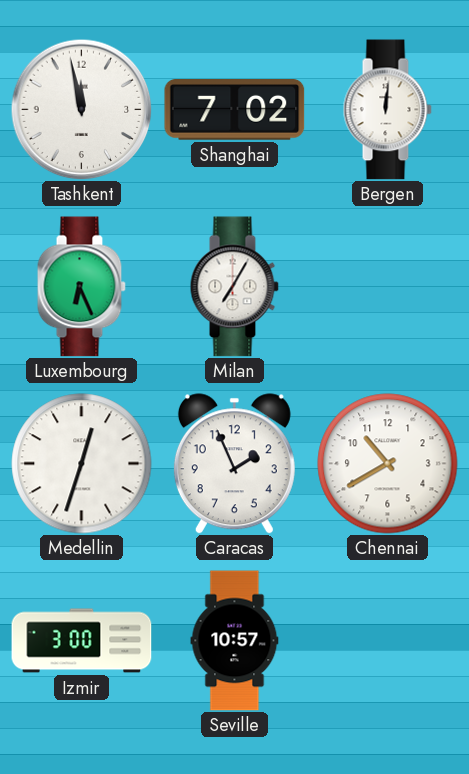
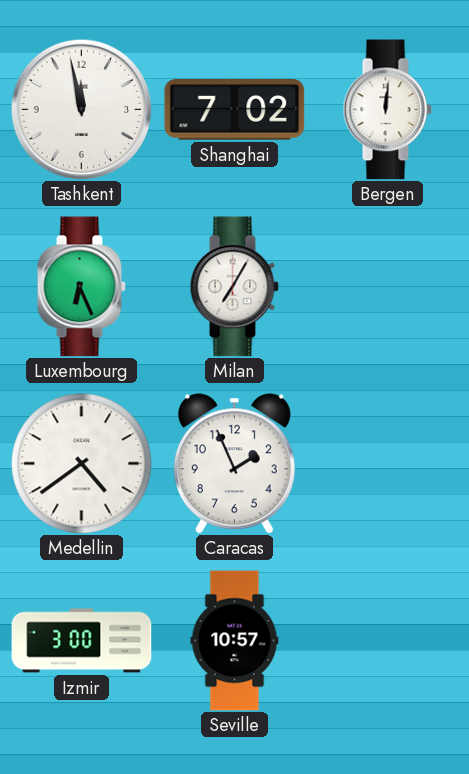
Medellin: 12:33 -> 4:39 (82, 464)
Chennai: 10:40 -> none (388, 464)
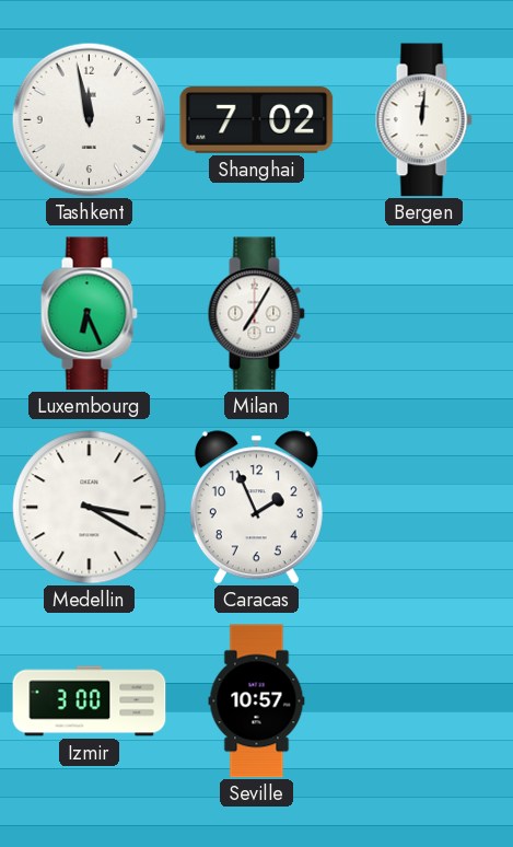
Medellin: 4:39 -> 3:20 (90, 508)
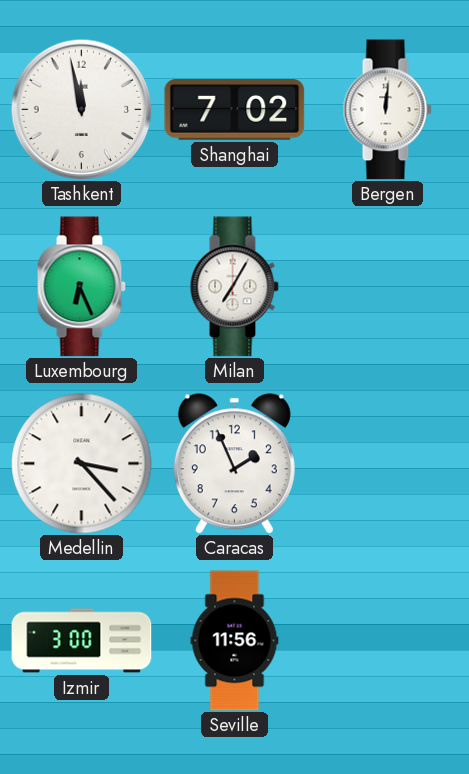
Medellin: 3:20 -> 3:23 (82, 464)
Seville: 10:57 -> 11:56 (235, 641)
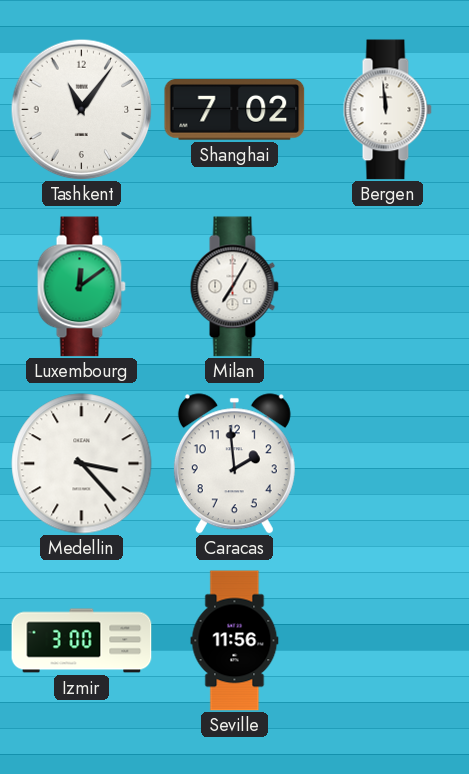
Tashkent: 11:58 -> 11:06 (81, 109)
Bergen: 12:01 -> 11:59 (387, 110)
Luxembourg: 6:26 -> 12:09 (81, 287)
Caracas: 1:56 -> 1:59 (234, 464)
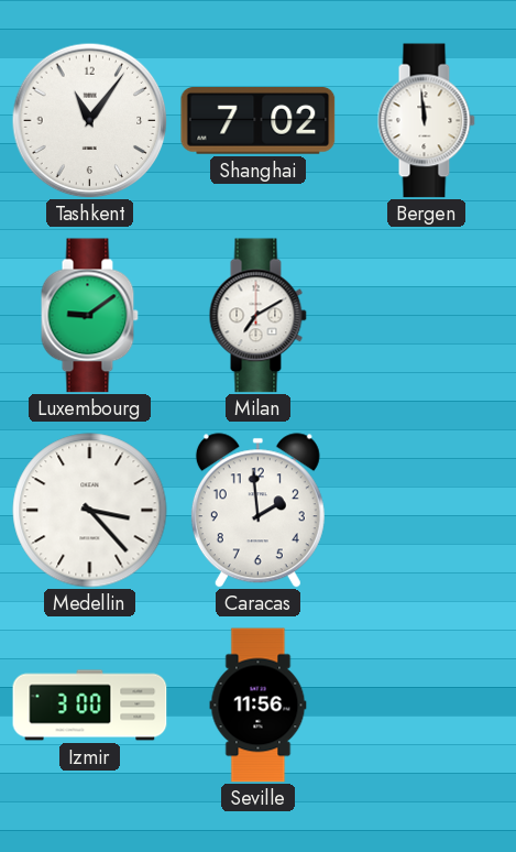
Luxembourg: 12:09 -> 9:09 (89, 316)
Milan: 7:05 -> 7:10 (257, 316)
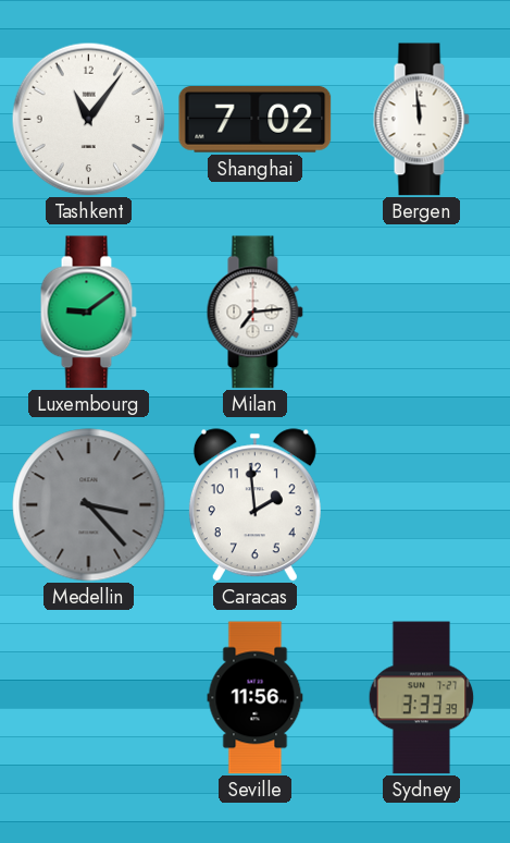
Milan: 7:10 -> 7:14 (254, 313)
Medellin dial: white -> grey (89, 505)
Izmir: 3:00 -> none (90, 706)
Sydney: none -> 3:33 (422, 698)
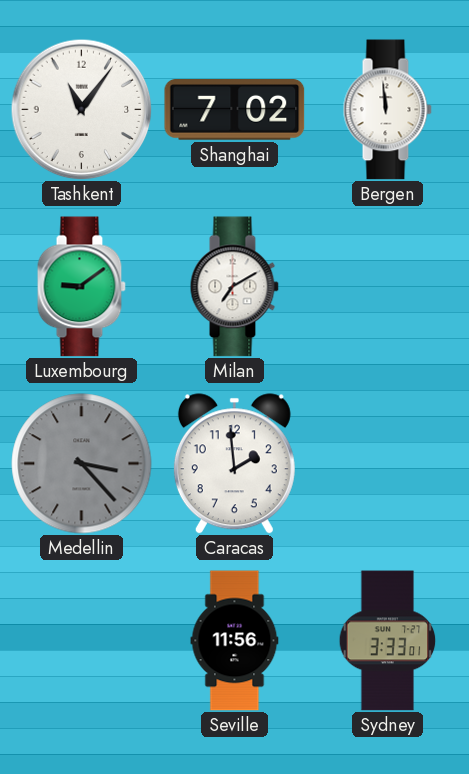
Milan: 7:14 -> 7:10 (234, 287)
Sydney: 3:33:39 -> 3:33:01 (388, 641)
